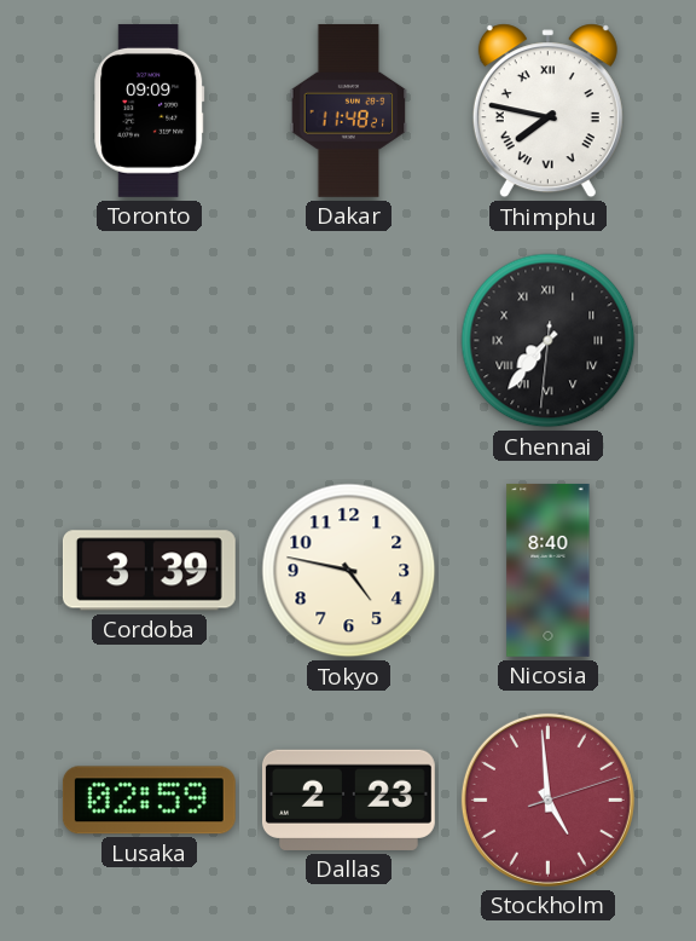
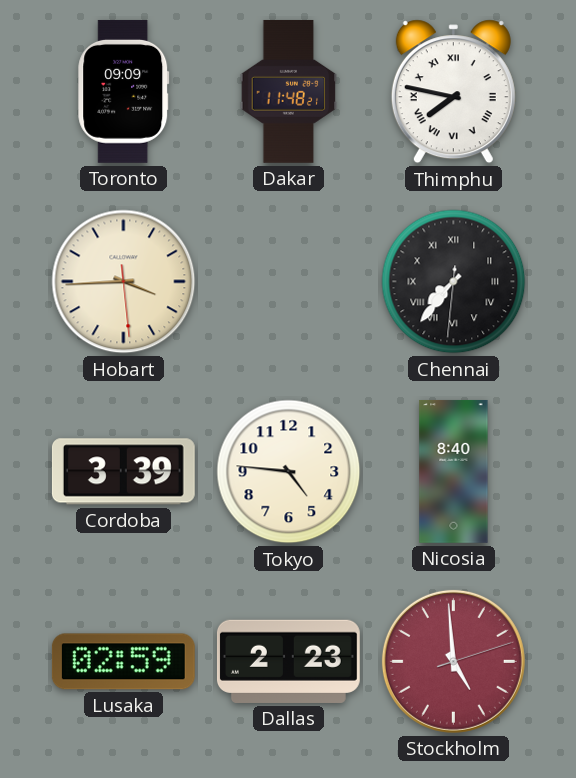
Hobart: none -> 3:44 (124, 282)
Tokyo: 4:47 -> 4:46 (289, 472)
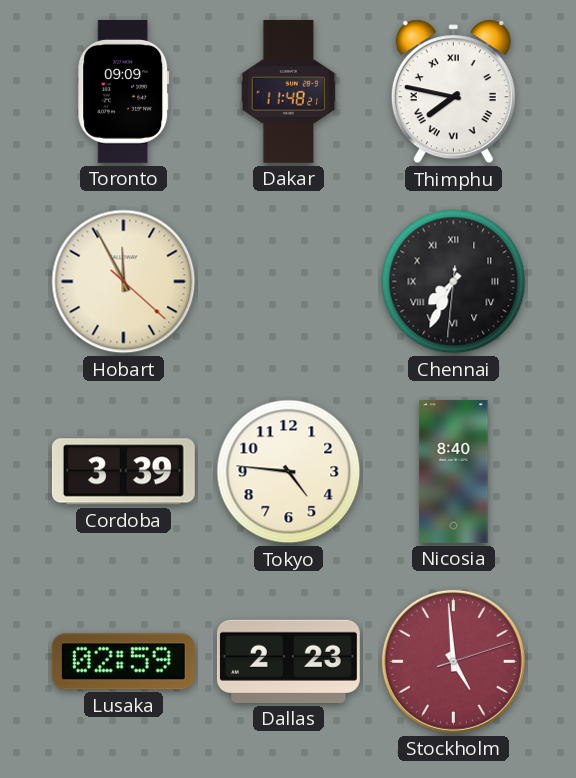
Hobart: 3:44 -> 11:55 (124, 282)
Chennai: 7:36 -> 7:34 (454, 282)
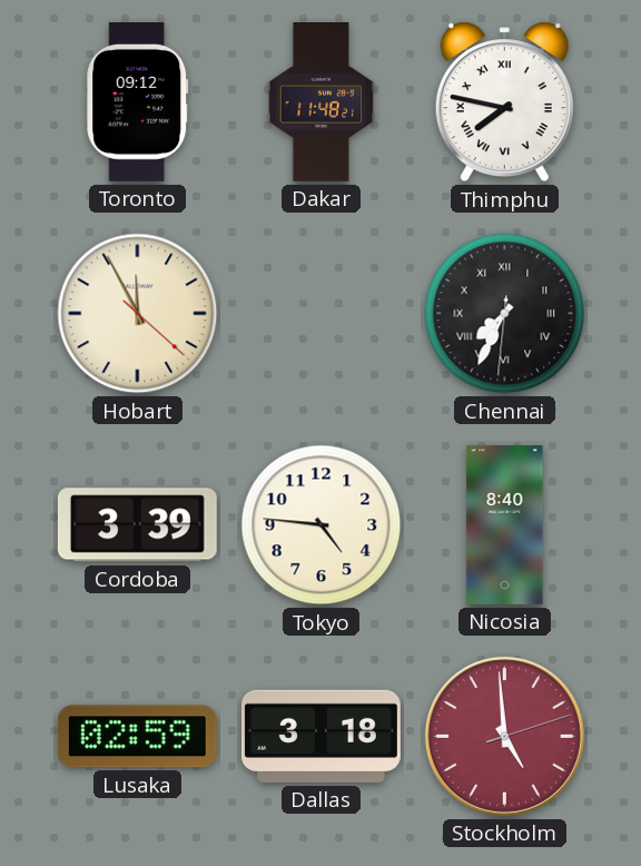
Toronto: 09:09 -> 09:12 (138, 101)
Dallas: 2:23 -> 3:18 (320, 736)
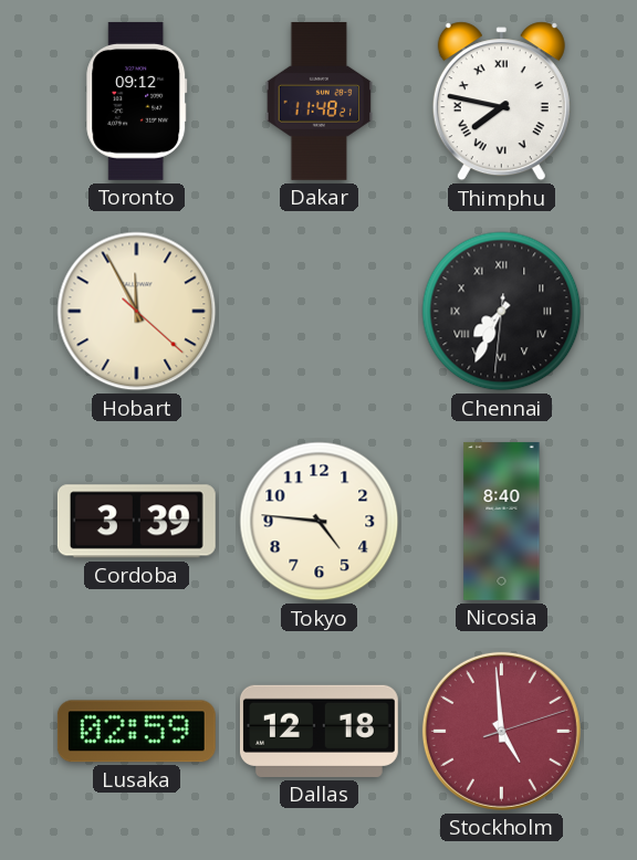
Dallas: 3:18 -> 12:18 (318, 731)
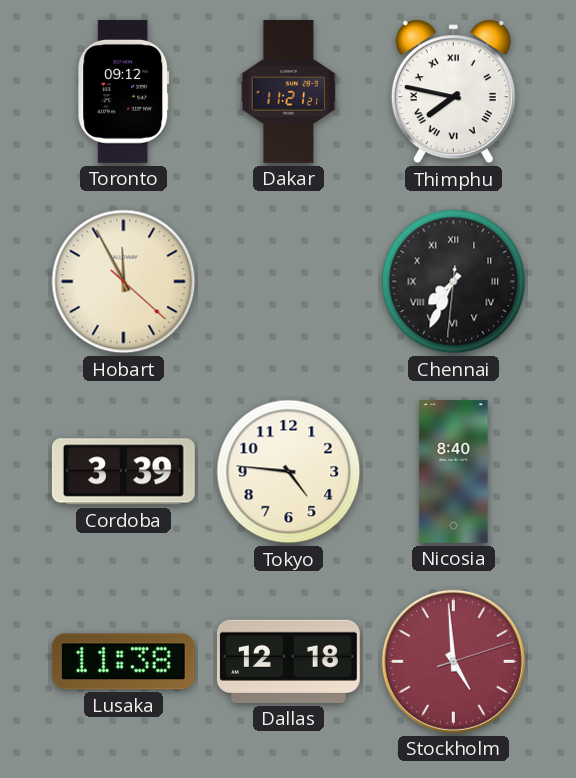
Dakar: 11:48 -> 11:21 (289, 91)
Lusaka: 02:59 -> 11:38 (123, 662)
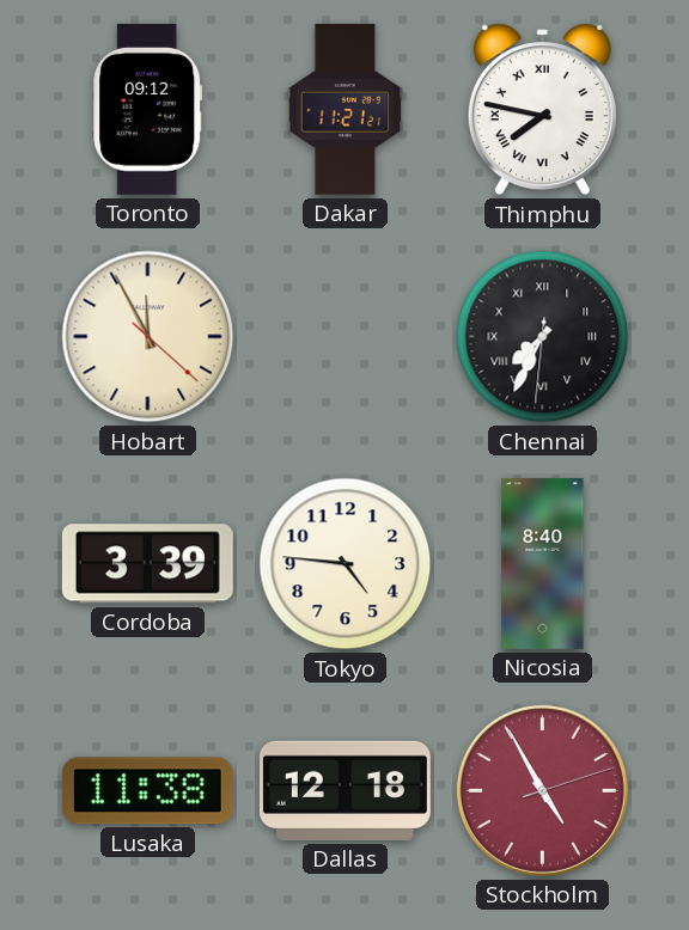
Stockholm: 4:59 -> 4:55 (542, 790)
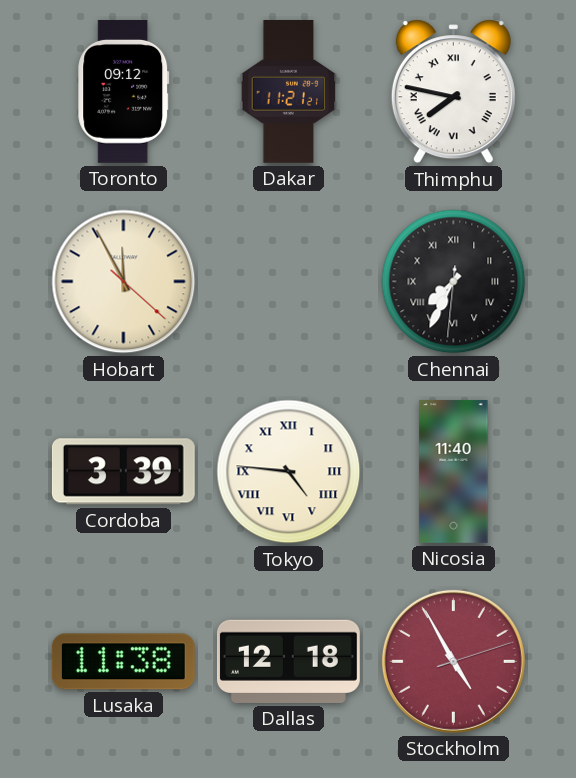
Tokyo numerals: Arabic -> Roman (289, 472)
Nicosia: 8:40 -> 11:40 (454, 471)
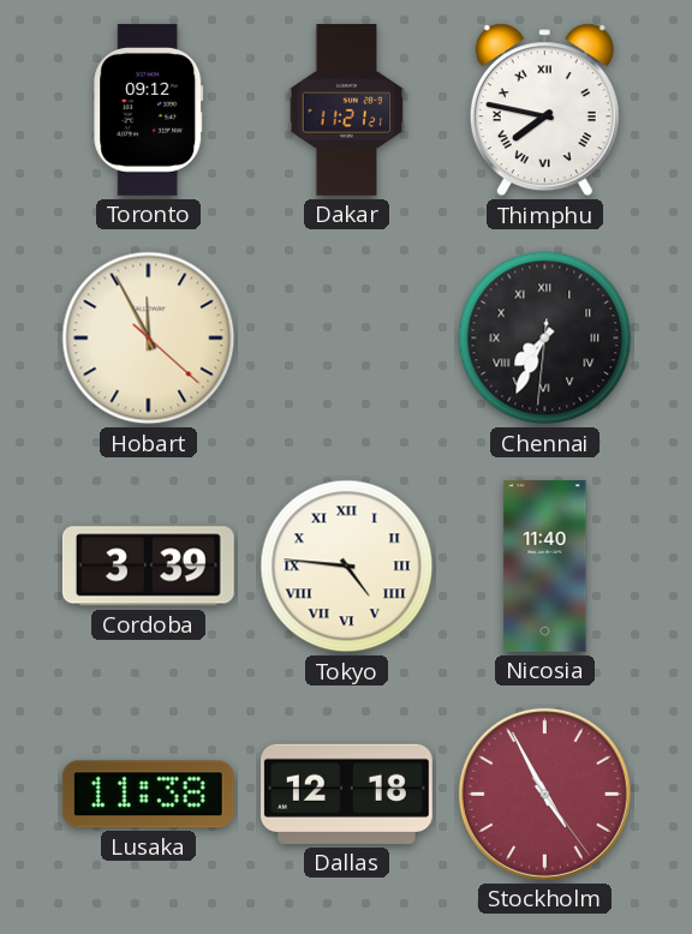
Stockholm: 4:55:12 -> 4:55:24 (544, 794)
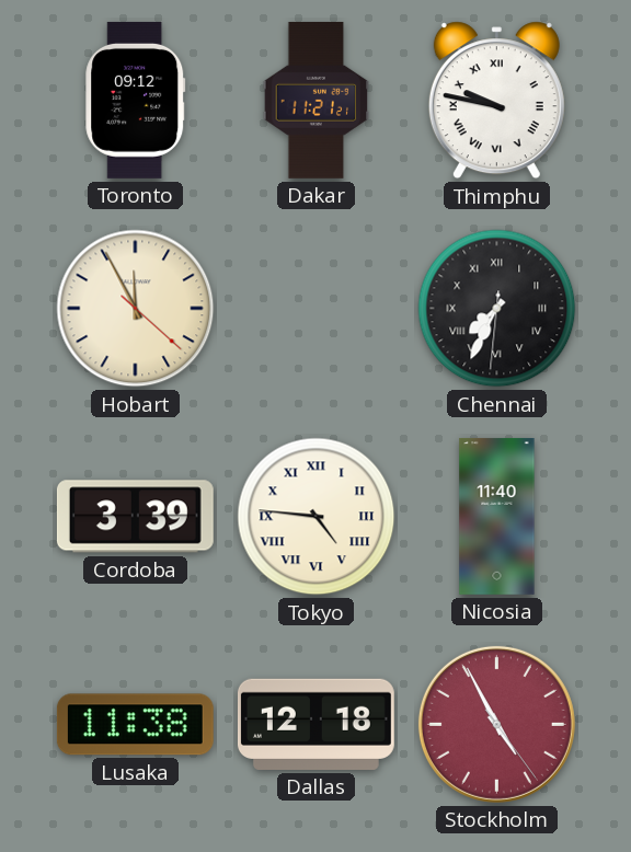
Thimphu: 7:47 -> 9:47 (496, 101)
